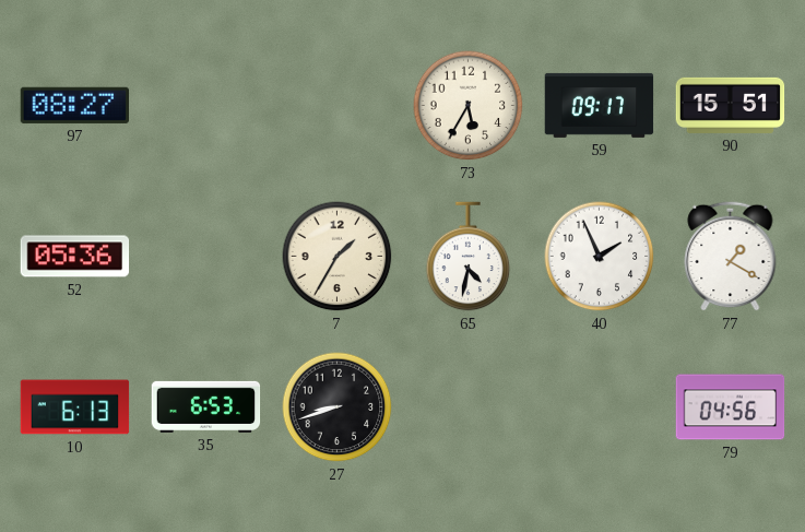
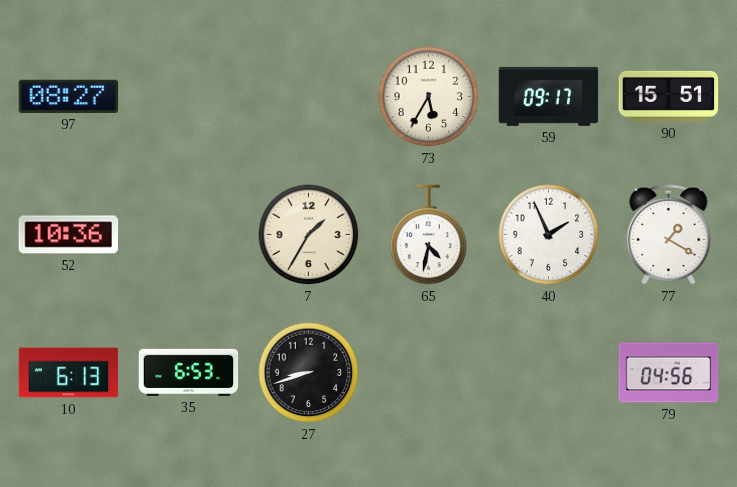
52: 05:36 -> 10:36 (69, 235)
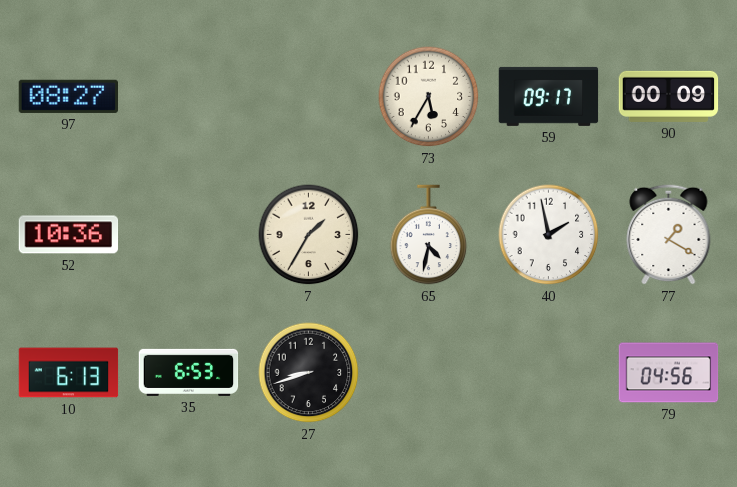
90: 15:51 -> 00:09 (669, 96)
40: 1:56 -> 1:58 (549, 235)
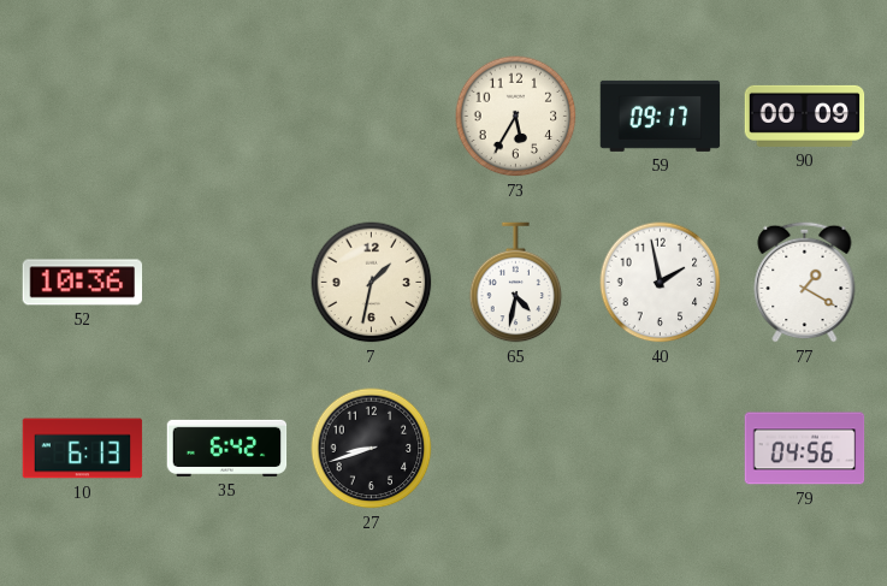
97: 08:27 -> none (68, 96)
7: 1:35 -> 1:32 (372, 283)
35: 6:53 -> 6:42 (227, 448)
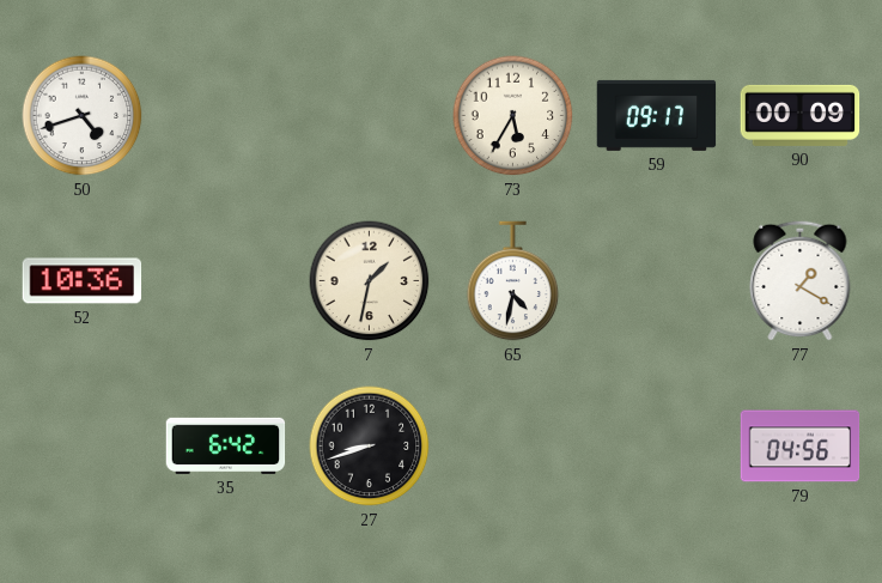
50: none -> 4:42 (83, 116)
40: 1:58 -> none (661, 283)
10: 6:13 -> none (83, 449)
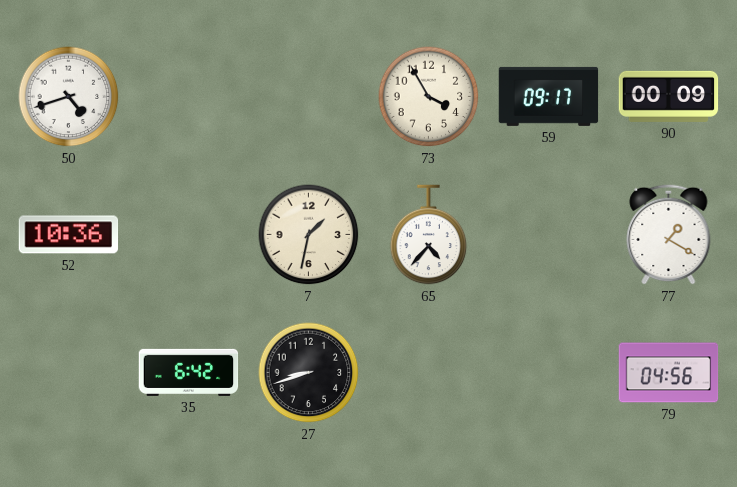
73: 5:35 -> 3:55 (429, 97)
65: 4:32 -> 4:37 (429, 235)
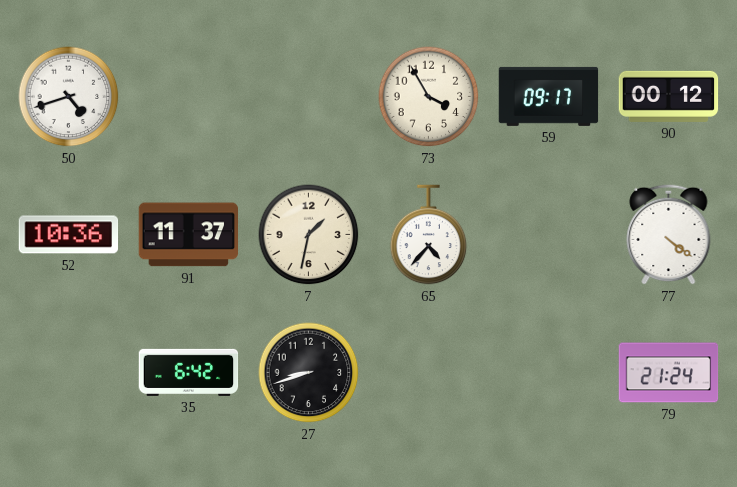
90: 00:09 -> 00:12 (669, 96)
91: none -> 11:37 (189, 235)
77: 1:20 -> 4:21 (669, 234)
79: 04:56 -> 21:24 (669, 373)
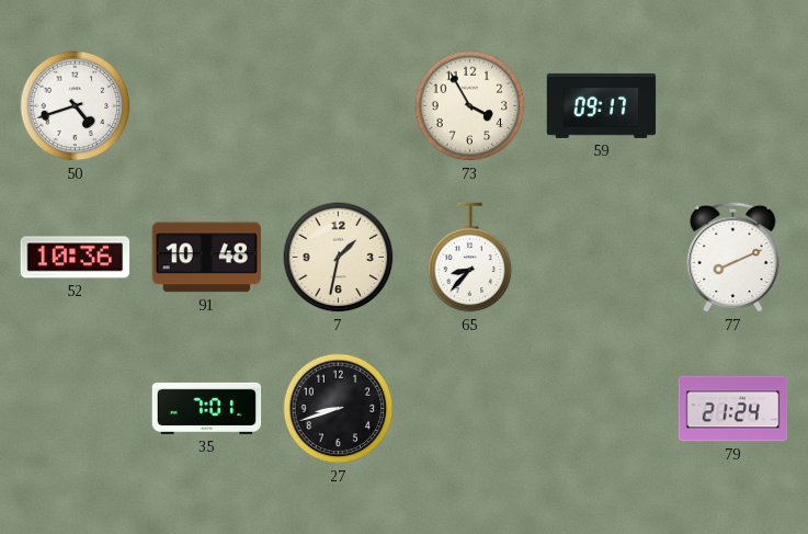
90: 00:12 -> none (669, 96)
91: 11:37 -> 10:48 (207, 258)
65: 4:37 -> 8:37 (470, 258)
77: 4:21 -> 8:11 (733, 257)
35: 6:42 -> 7:01 (207, 408)
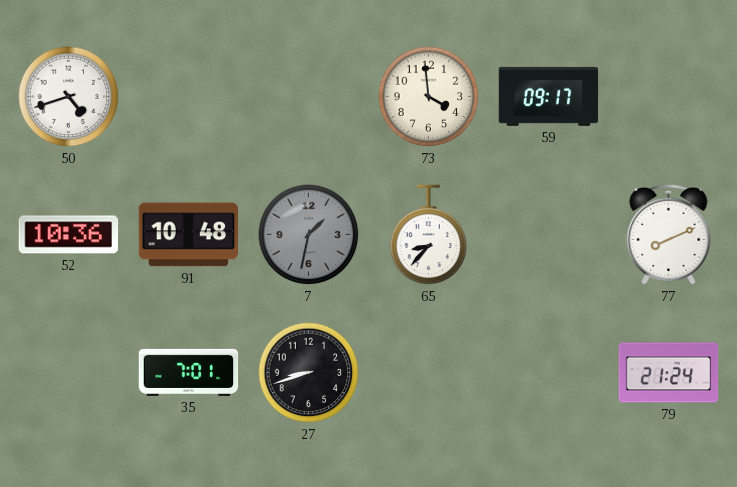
73: 3:55 -> 3:59 (429, 97)
7 dial: cream -> grey (309, 235)
